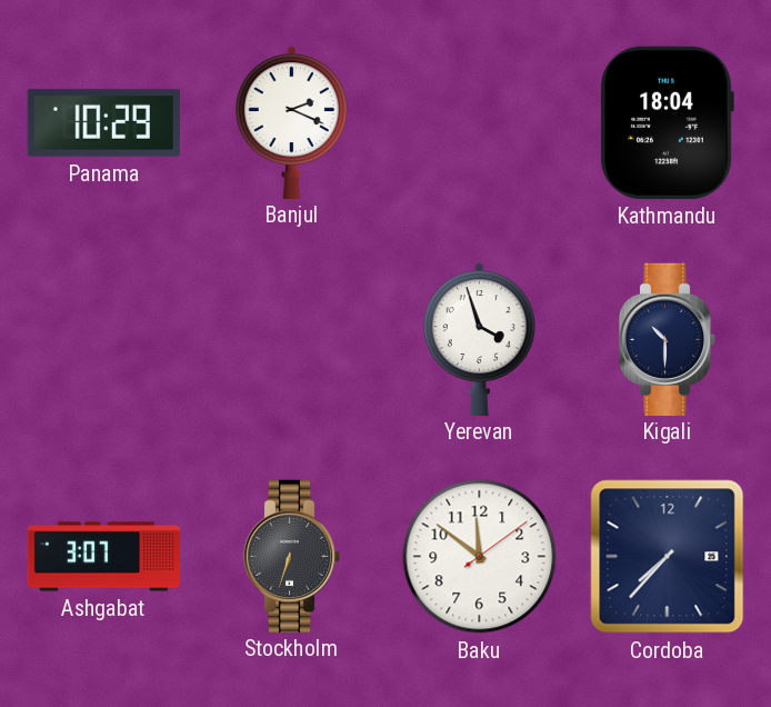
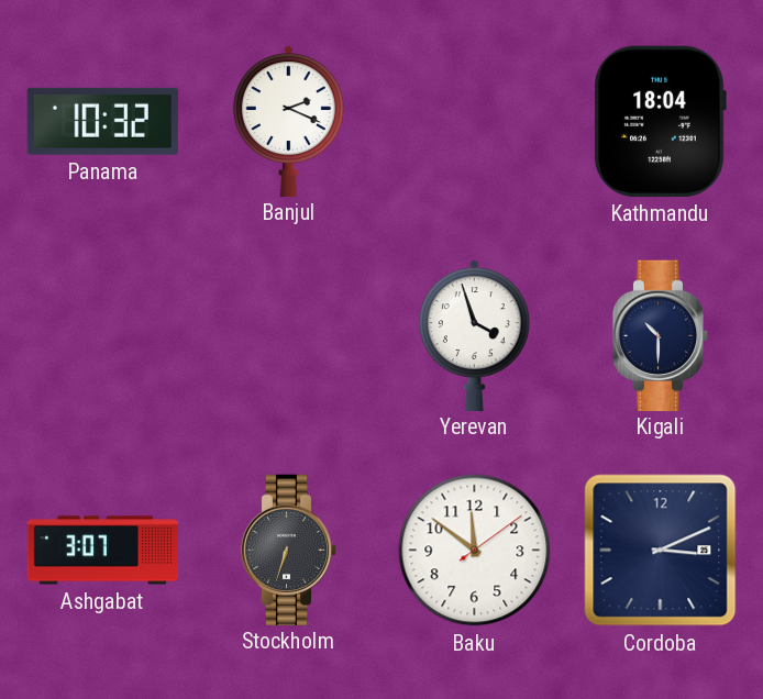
Panama: 10:29 -> 10:32 (102, 121)
Cordoba: 7:37 -> 3:11 (661, 551)
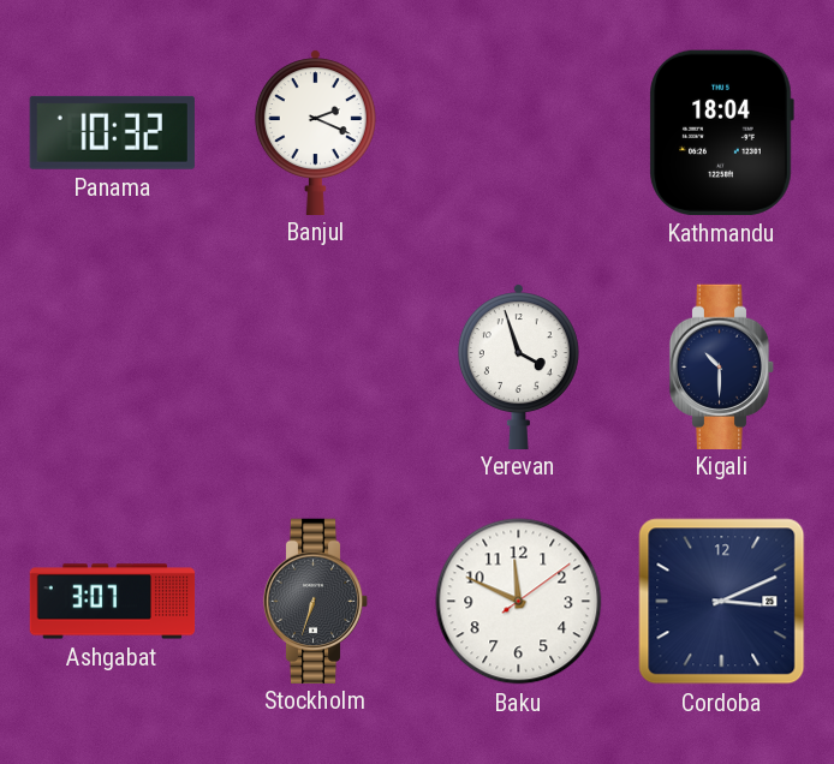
Baku: 11:51 -> 11:49 (519, 602)
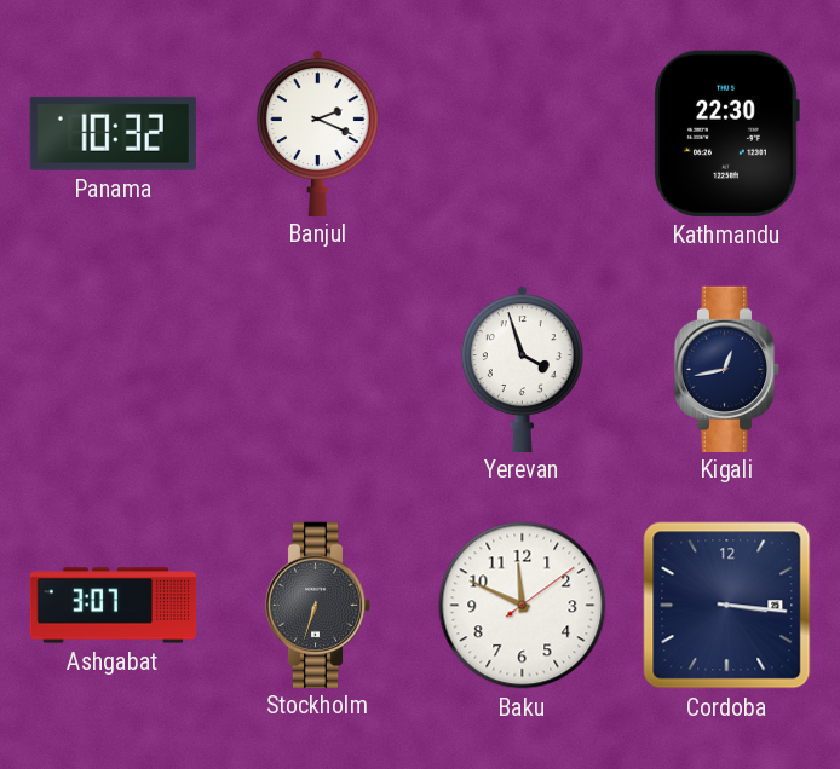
Kathmandu: 18:04 -> 22:30 (726, 133)
Kigali: 10:30 -> 12:43 (727, 369)
Cordoba: 3:11 -> 3:16 (727, 606)
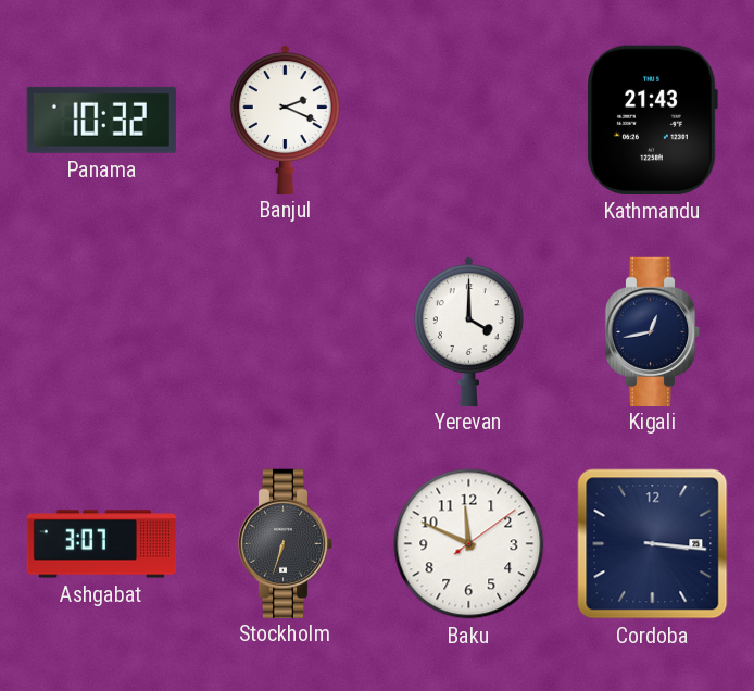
Kathmandu: 22:30 -> 21:43 (652, 120)
Yerevan: 3:57 -> 4:00 (468, 331)
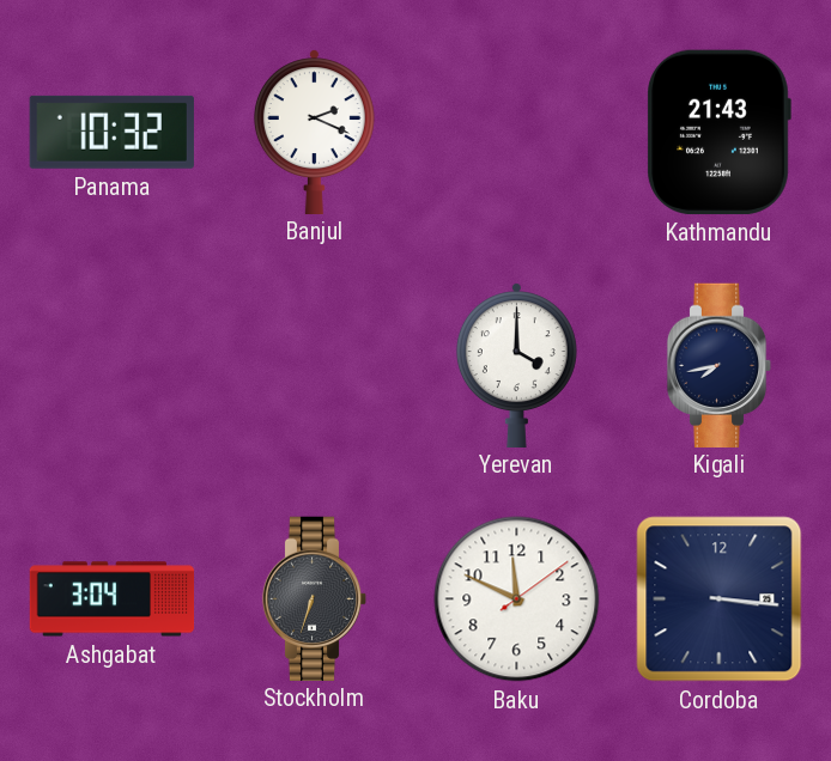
Kigali: 12:43 -> 7:43 (720, 365)
Ashgabat: 3:07 -> 3:04 (113, 599)
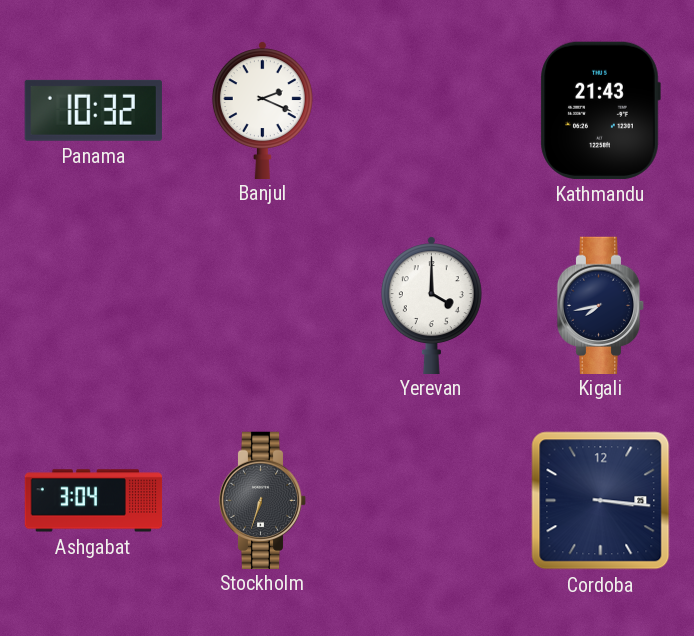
Baku: 11:49 -> none (517, 599)
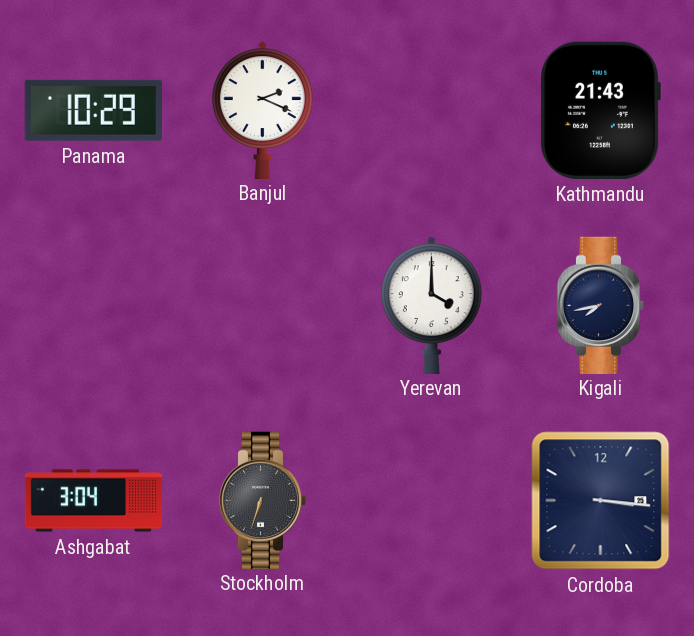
Panama: 10:32 -> 10:29 (93, 110)
